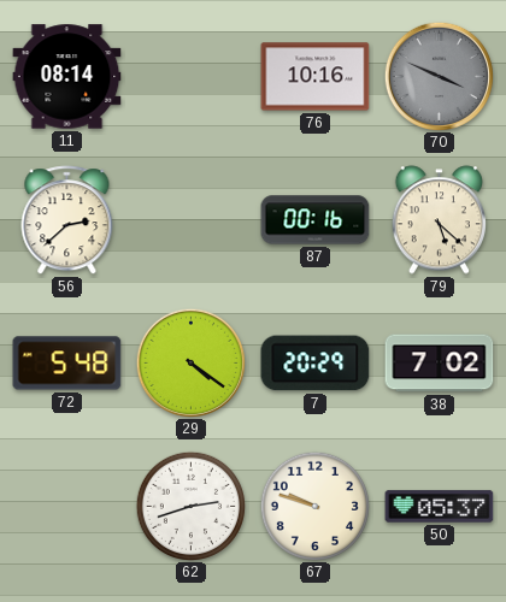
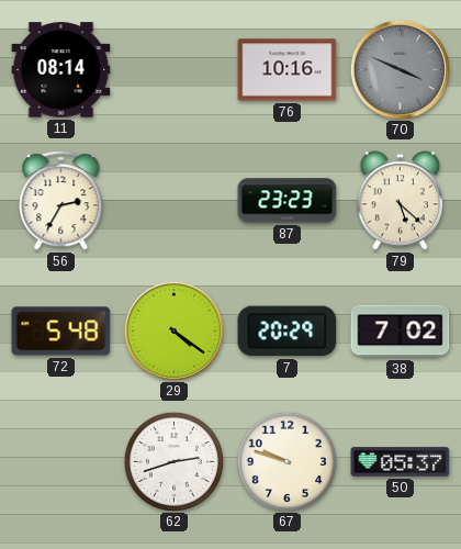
56: 2:38 -> 2:35 (61, 201)
87: 00:16 -> 23:23 (288, 201)
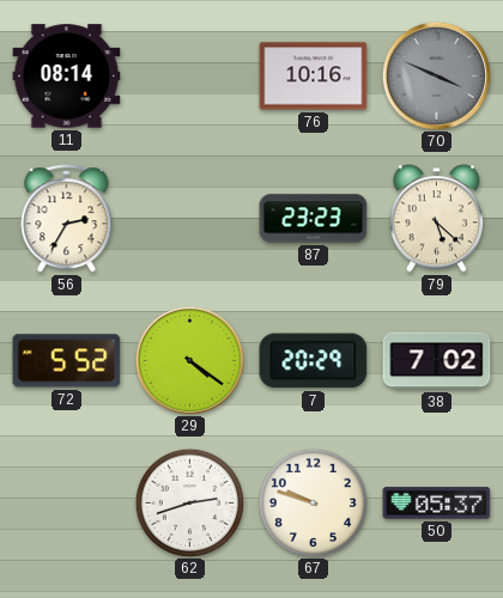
72: 5:48 -> 5:52 (67, 361)
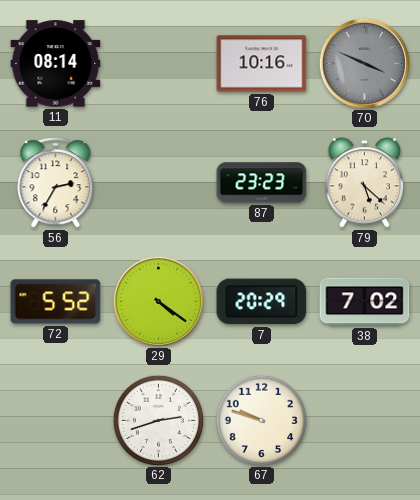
50: 05:37 -> none (437, 504)
